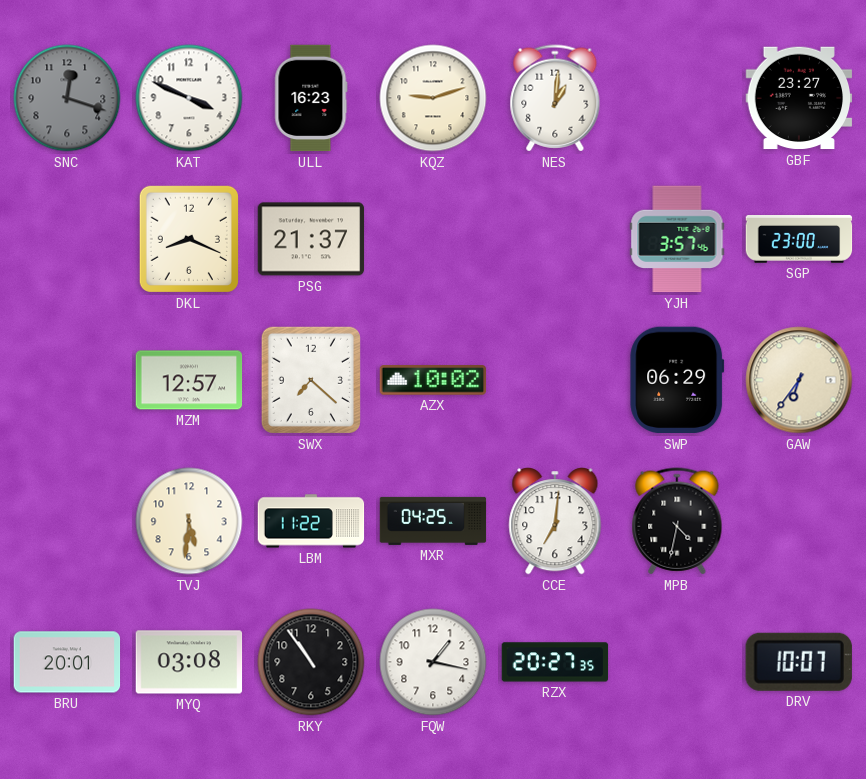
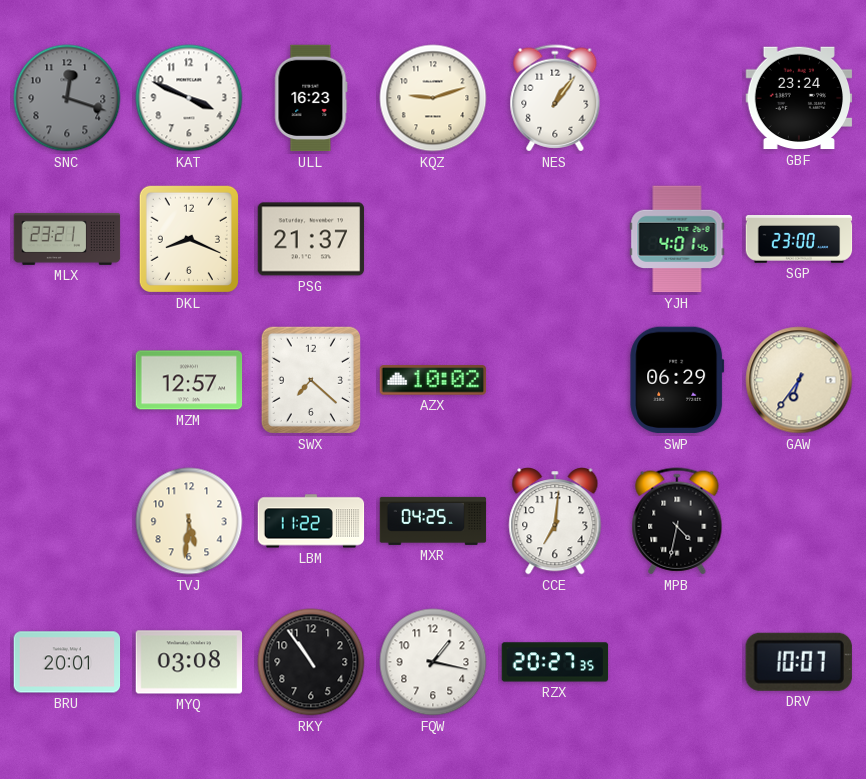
NES: 1:01 -> 1:06 (555, 98)
GBF: 23:27 -> 23:24 (799, 98)
MLX: none -> 23:21 (67, 239)
YJH: 3:57 -> 4:01 (677, 239)
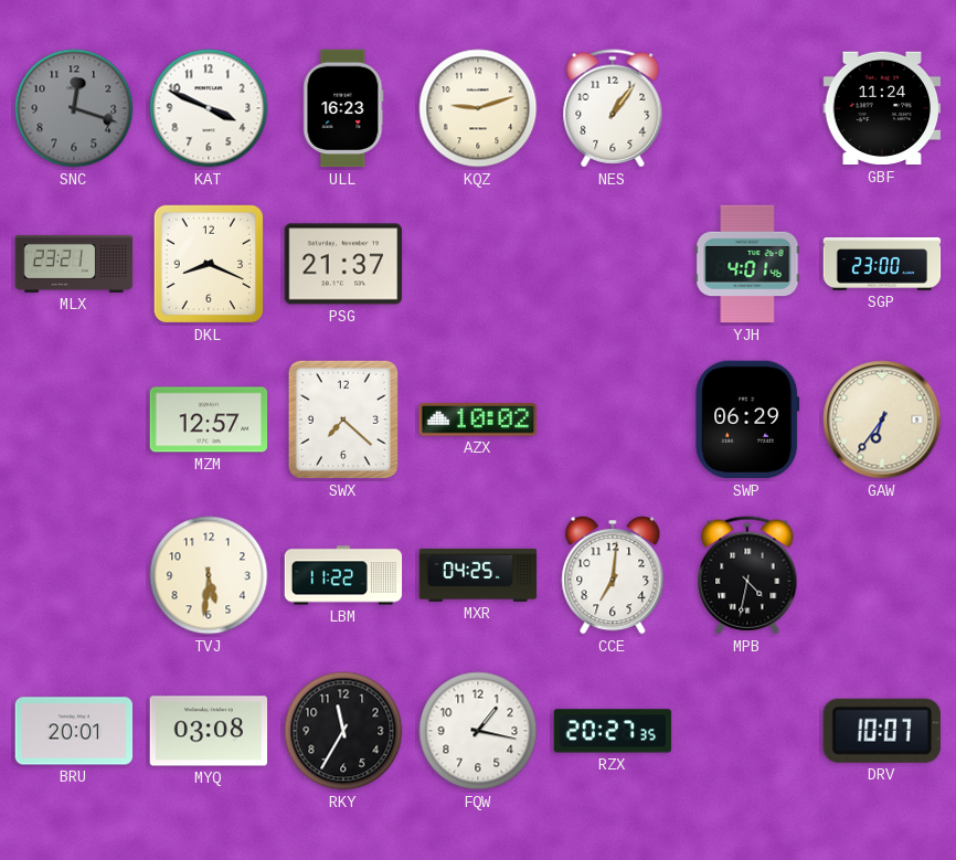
GBF: 23:24 -> 11:24 (882, 108)
RKY: 10:54 -> 11:35 (343, 731)
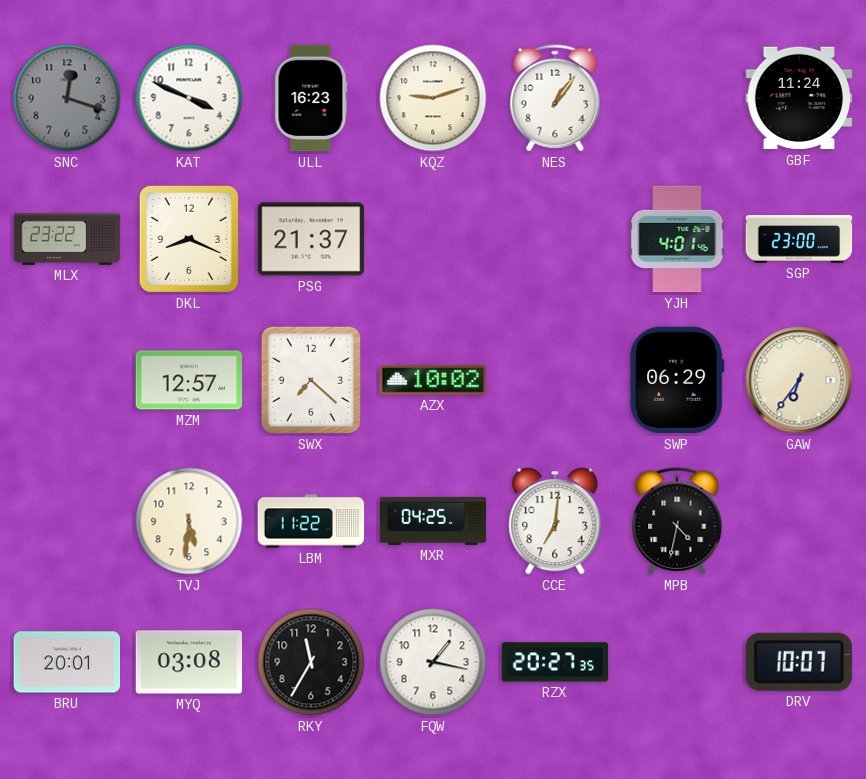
MLX: 23:21 -> 23:22 (67, 239)
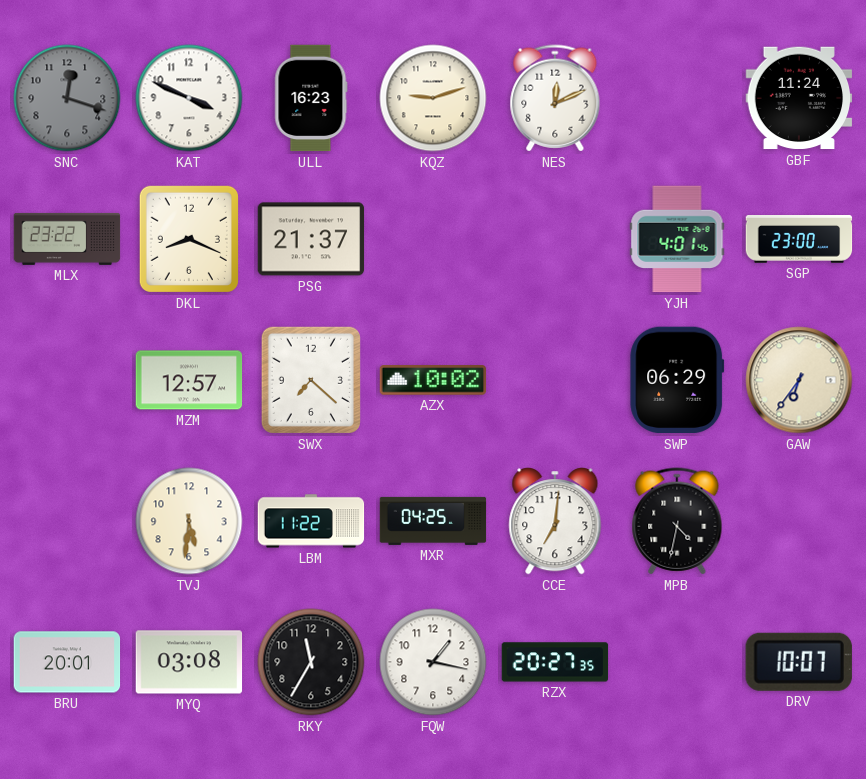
NES: 1:06 -> 12:11 (555, 98)
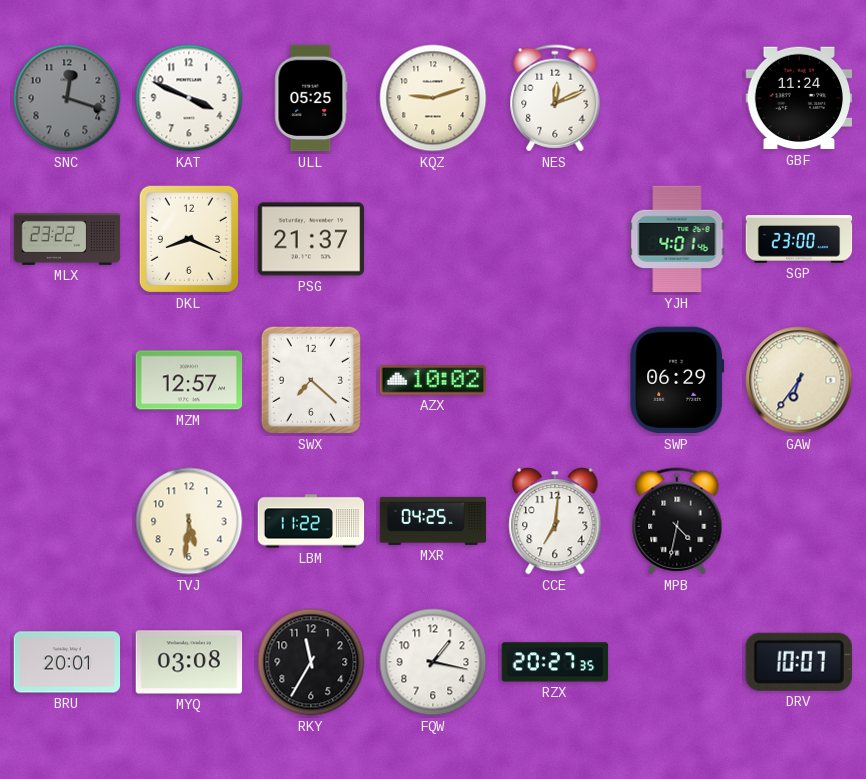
ULL: 16:23 -> 05:25 (311, 98)
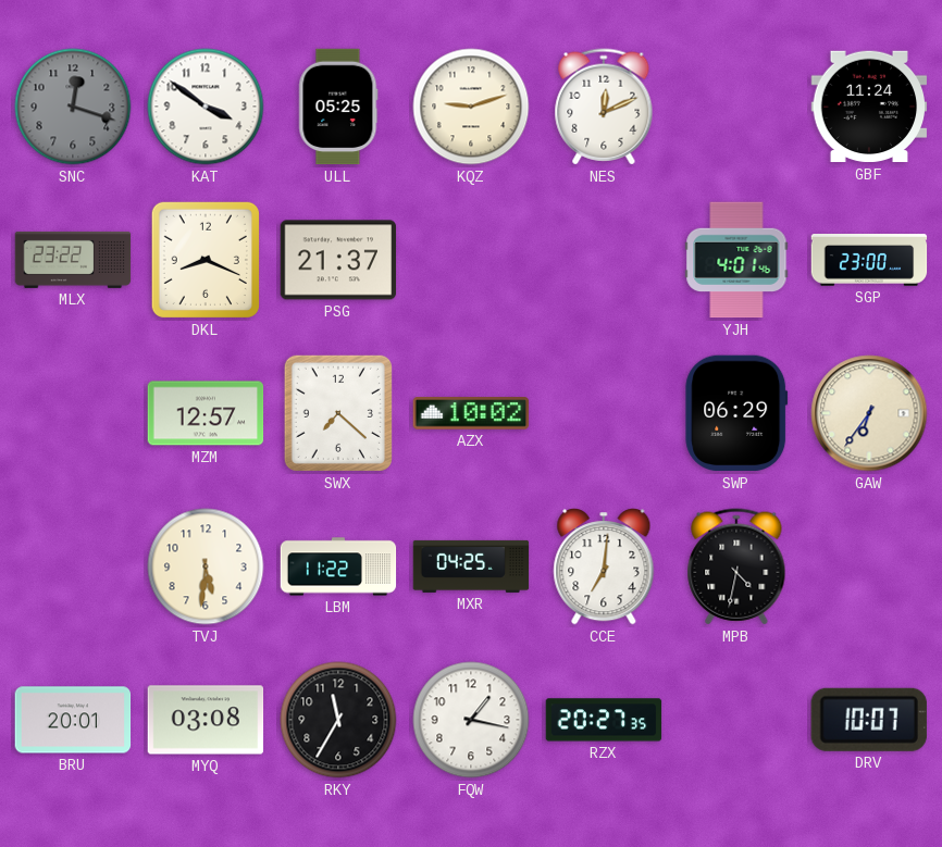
KAT: 3:49 -> 3:51 (206, 107)
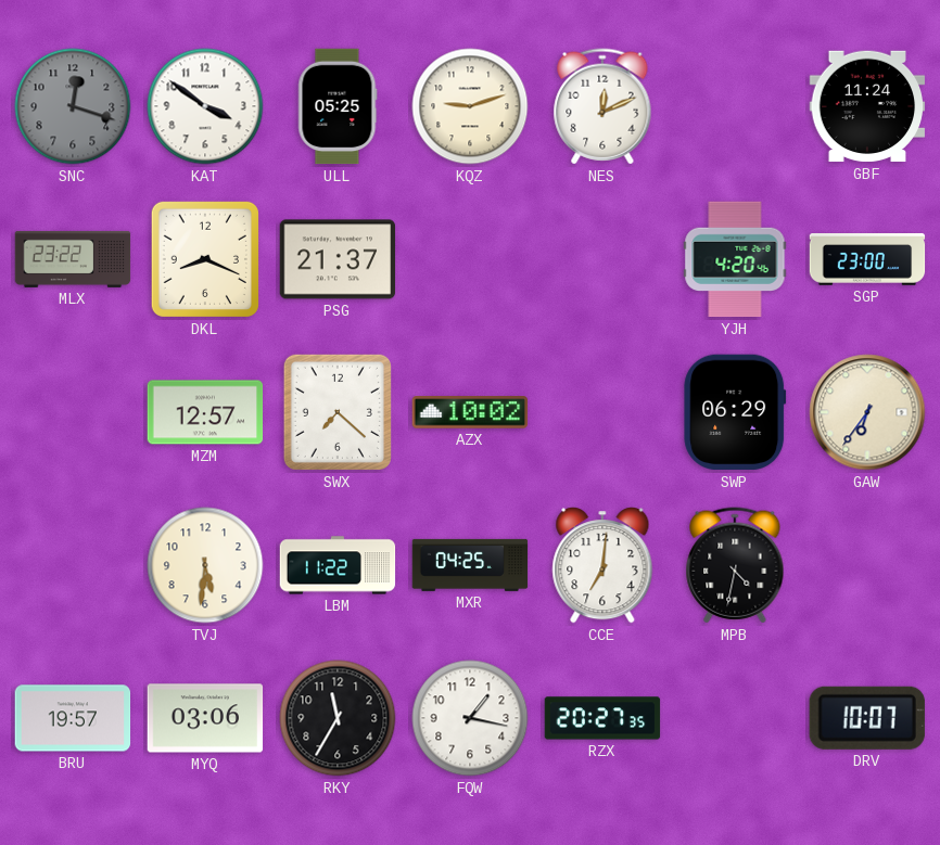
YJH: 4:01 -> 4:20 (735, 259)
BRU: 20:01 -> 19:57 (73, 718)
MYQ: 03:08 -> 03:06 (205, 718)
